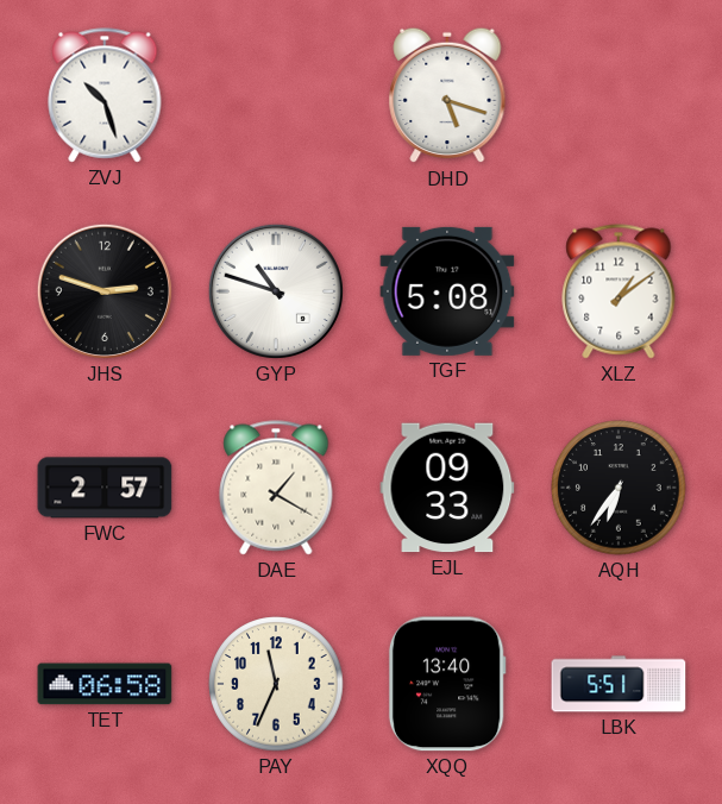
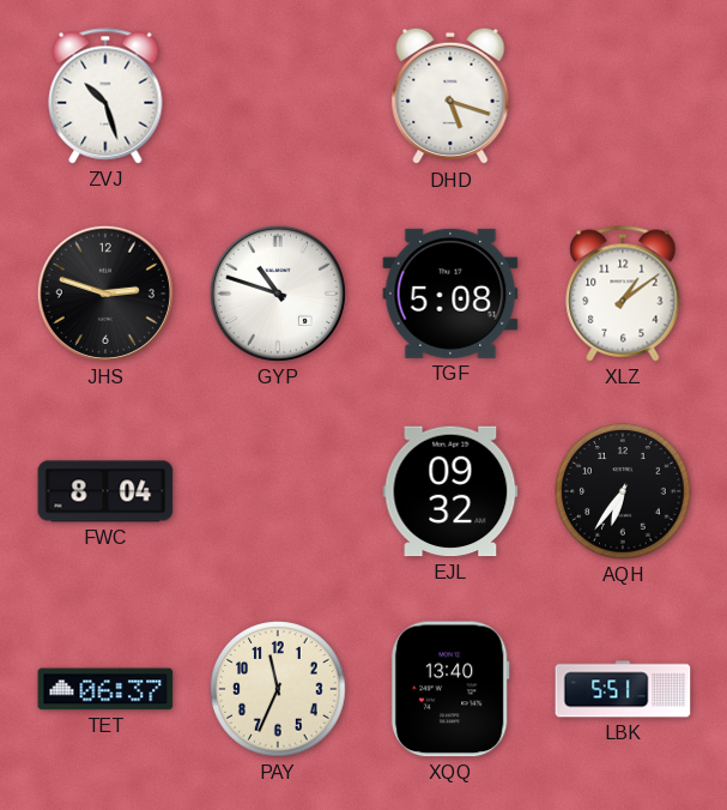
FWC: 2:57 -> 8:04 (105, 491)
DAE: 1:20 -> none (276, 488)
EJL: 09:33 -> 09:32 (450, 491)
TET: 06:58 -> 06:37 (105, 689)
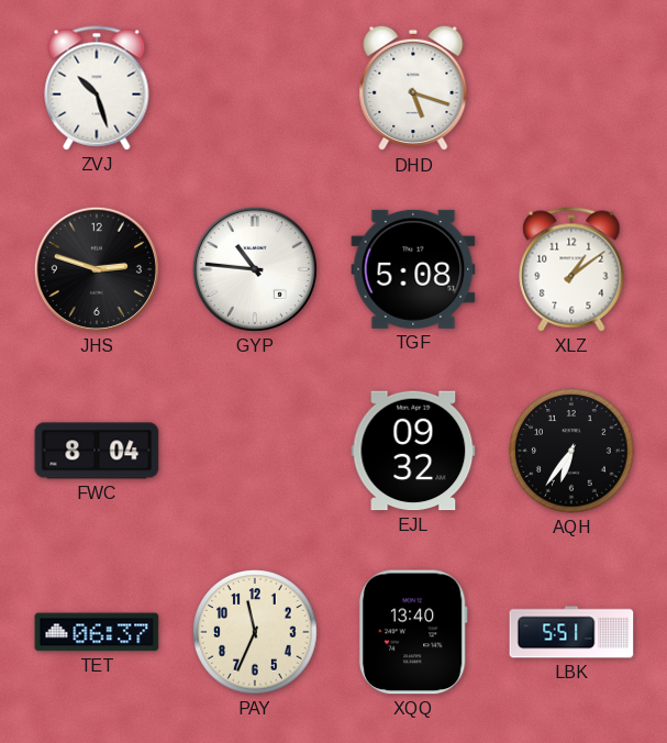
GYP: 10:48 -> 10:46 (255, 269)
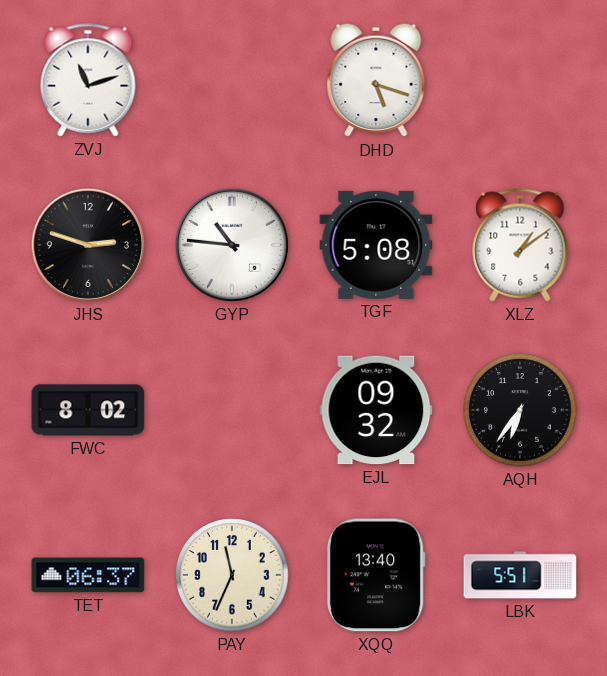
ZVJ: 10:27 -> 11:12 (88, 80)
FWC: 8:04 -> 8:02 (88, 410)
